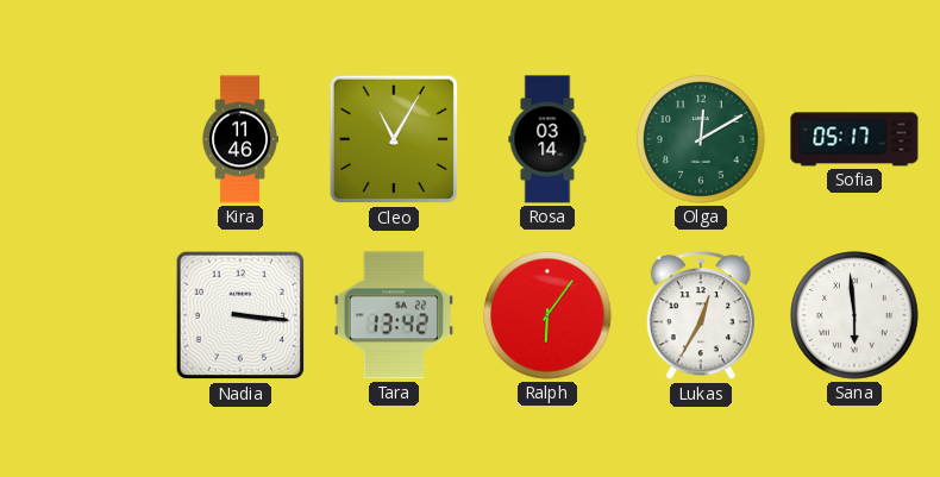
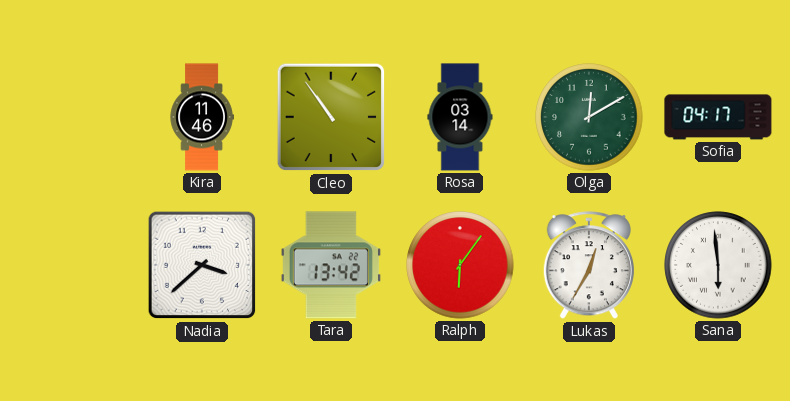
Cleo: 11:05 -> 10:54 (331, 117)
Sofia: 05:17 -> 04:17 (718, 117)
Nadia: 3:16 -> 3:38 (202, 265)
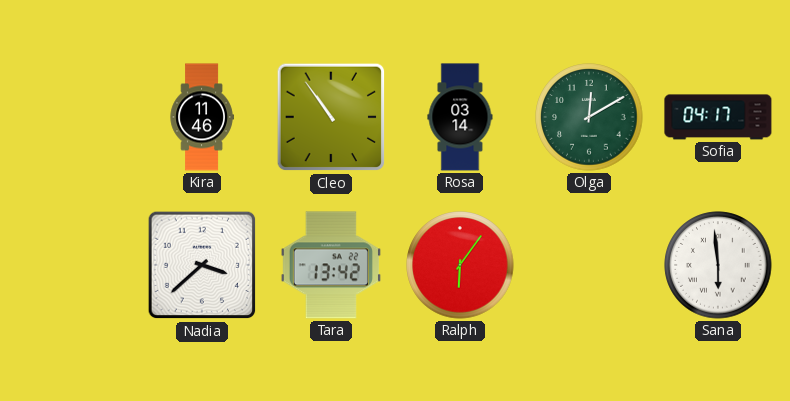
Lukas: 12:35 -> none (589, 266)
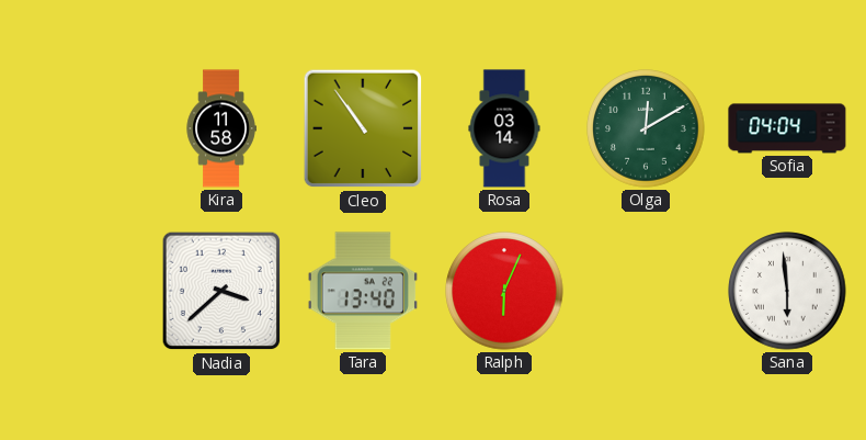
Kira: 11:46 -> 11:58 (221, 128)
Sofia: 04:17 -> 04:04 (787, 128)
Tara: 13:42 -> 13:40 (363, 291)
Ralph: 6:06 -> 6:04 (504, 291)
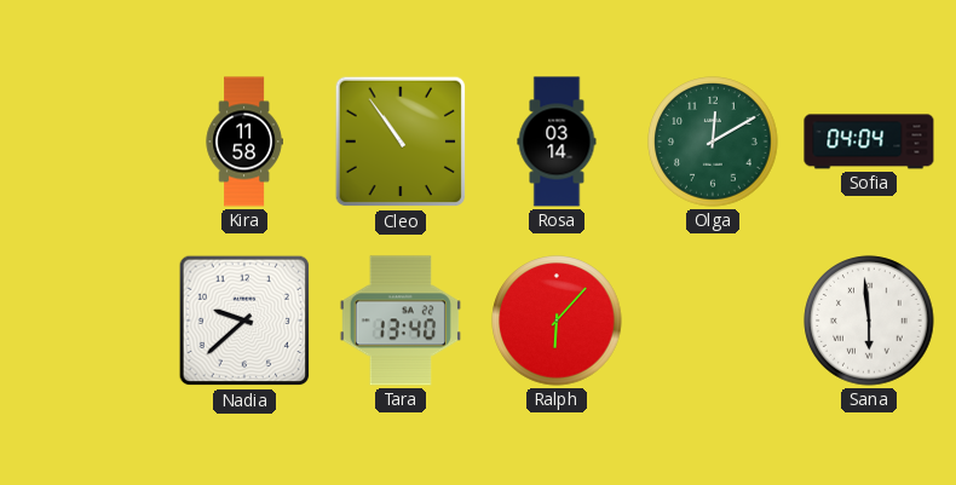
Nadia: 3:38 -> 9:38 (244, 321)
Ralph: 6:04 -> 6:07 (557, 321)
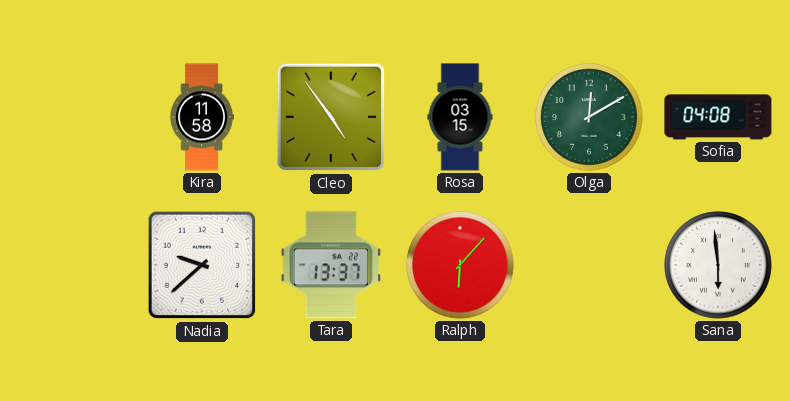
Cleo: 10:54 -> 4:54 (331, 117)
Rosa: 03:14 -> 03:15 (460, 117)
Sofia: 04:04 -> 04:08 (718, 117)
Tara: 13:40 -> 13:37 (331, 265)
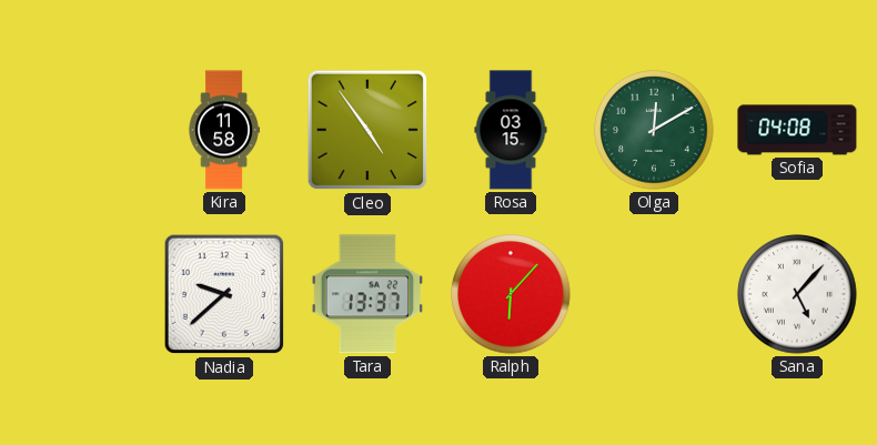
Sana: 5:59 -> 5:07 (797, 294)
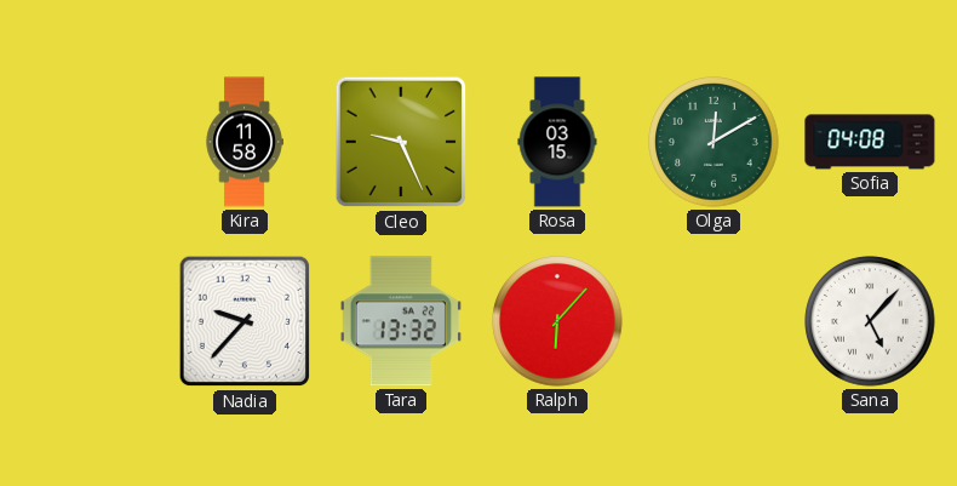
Cleo: 4:54 -> 9:26 (401, 142)
Nadia: 9:38 -> 9:37 (245, 321)
Tara: 13:37 -> 13:32 (401, 321)
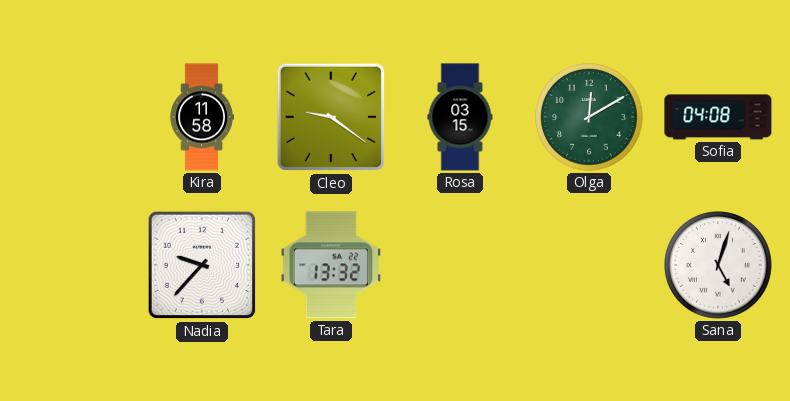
Cleo: 9:26 -> 9:21 (331, 117)
Ralph: 6:07 -> none (557, 321)
Sana: 5:07 -> 5:03 (718, 265)
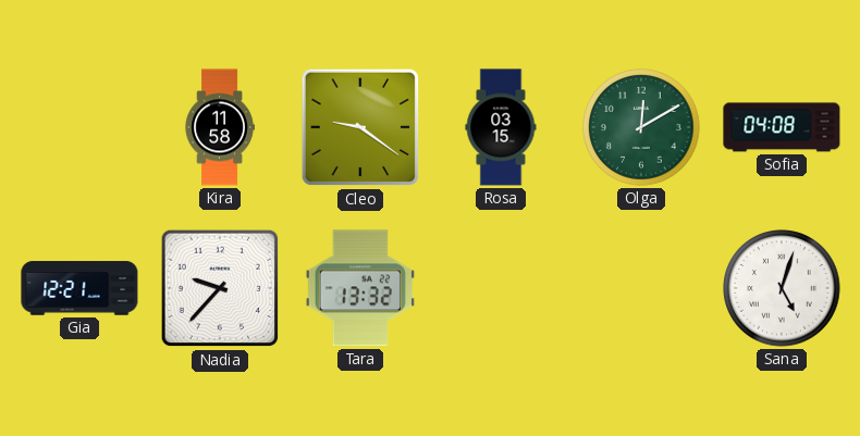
Gia: none -> 12:21 (79, 288)
